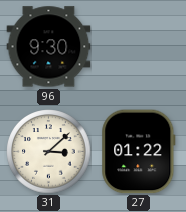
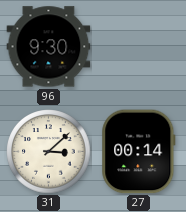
27: 01:22 -> 00:14 (139, 152)
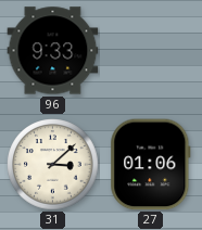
96: 9:30 -> 9:33 (53, 51)
27: 00:14 -> 01:06 (151, 165)
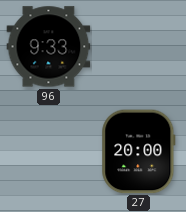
31: 3:08 -> none (53, 165)
27: 01:06 -> 20:00 (139, 152)
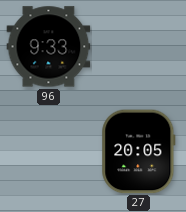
27: 20:00 -> 20:05 (139, 152)
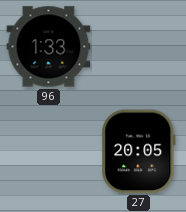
96: 9:33 -> 1:33 (49, 47)
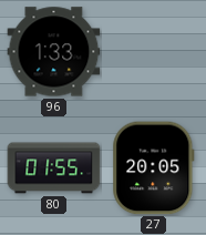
80: none -> 01:55 (54, 168)
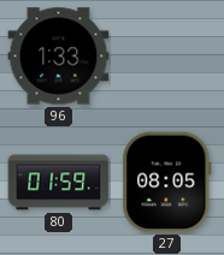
80: 01:55 -> 01:59 (59, 183)
27: 20:05 -> 08:05 (167, 183)
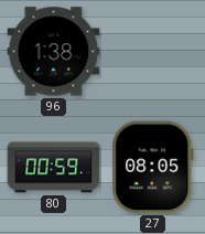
96: 1:33 -> 1:38 (54, 52)
80: 01:59 -> 00:59 (54, 168)
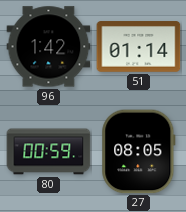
96: 1:38 -> 1:42 (49, 47)
51: none -> 01:14 (139, 47)
